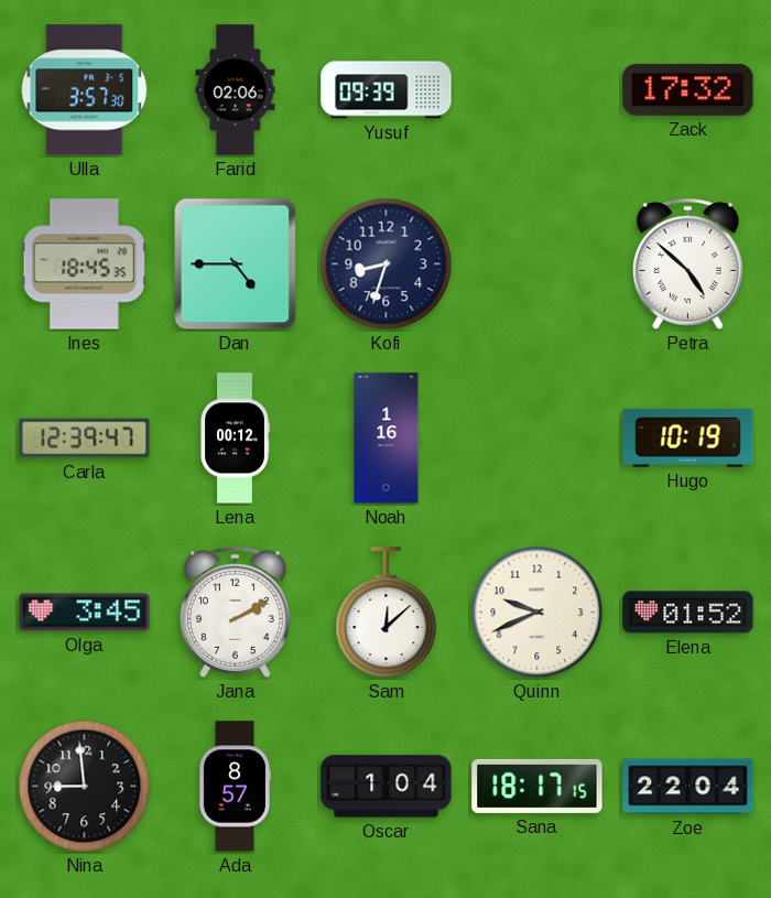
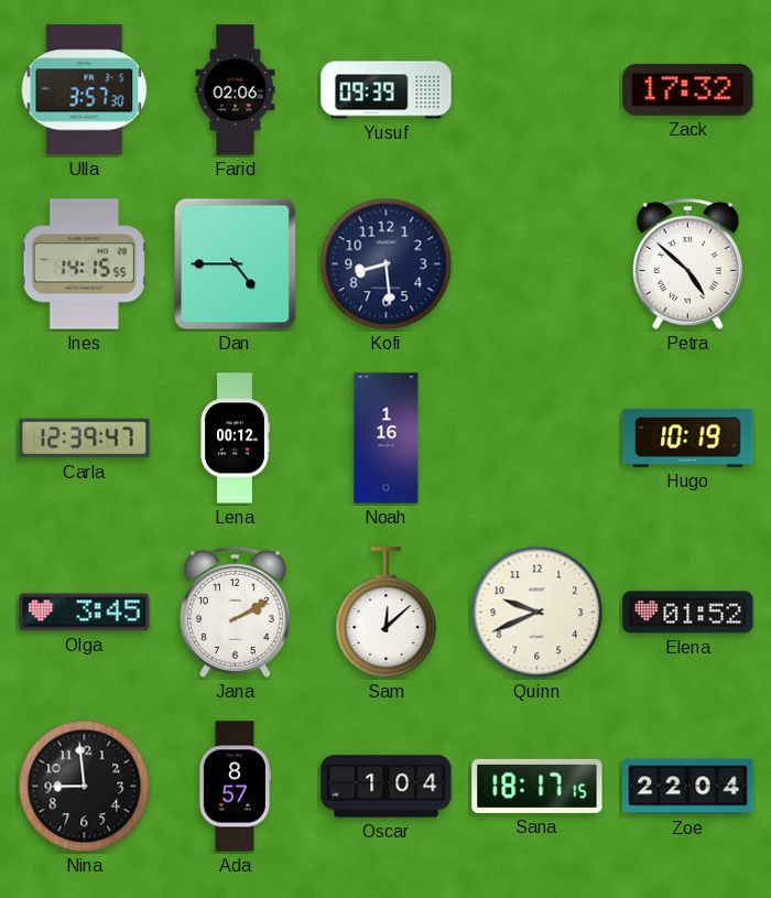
Ines: 18:45 -> 14:15 (84, 264)
Kofi: 8:33 -> 8:29 (387, 264)
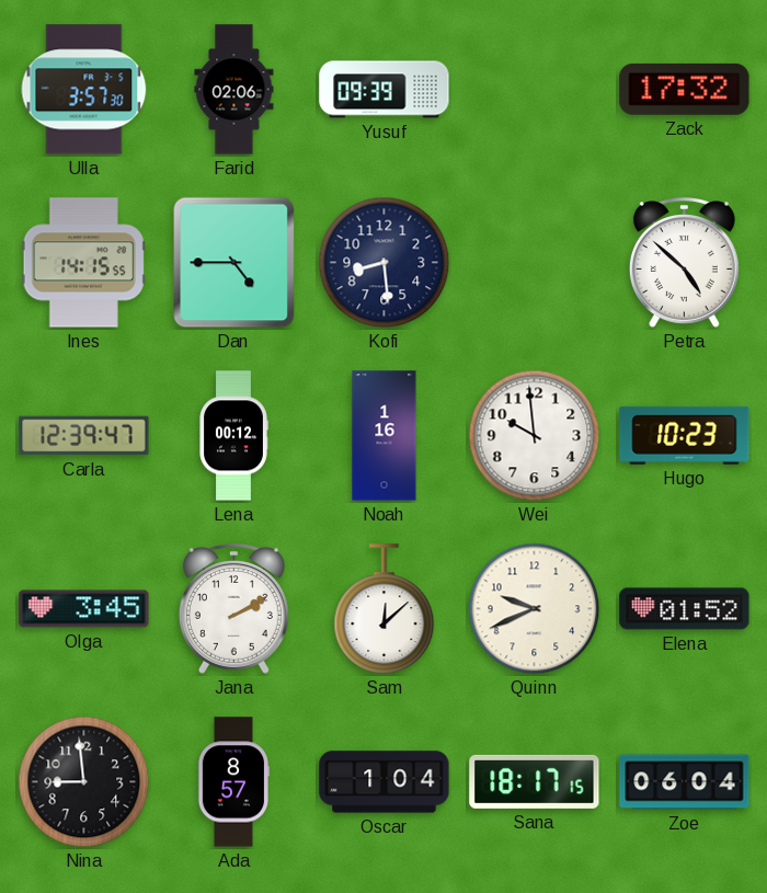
Wei: none -> 9:59 (535, 436)
Hugo: 10:19 -> 10:23 (685, 435)
Zoe: 22:04 -> 06:04 (685, 782)
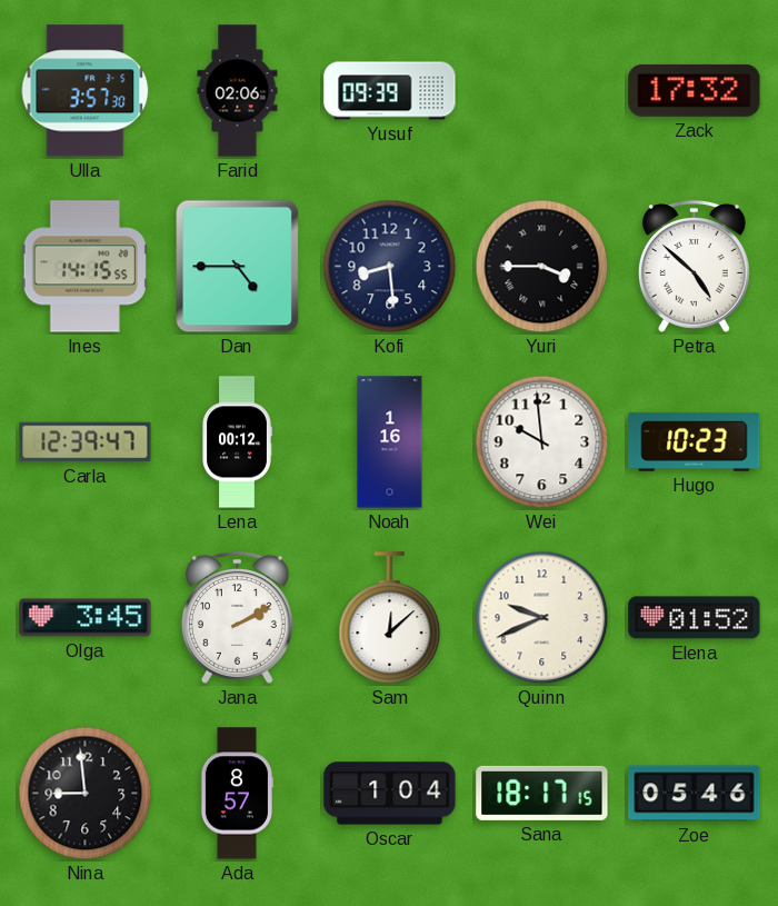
Yuri: none -> 3:45 (542, 267)
Zoe: 06:04 -> 05:46 (695, 794)
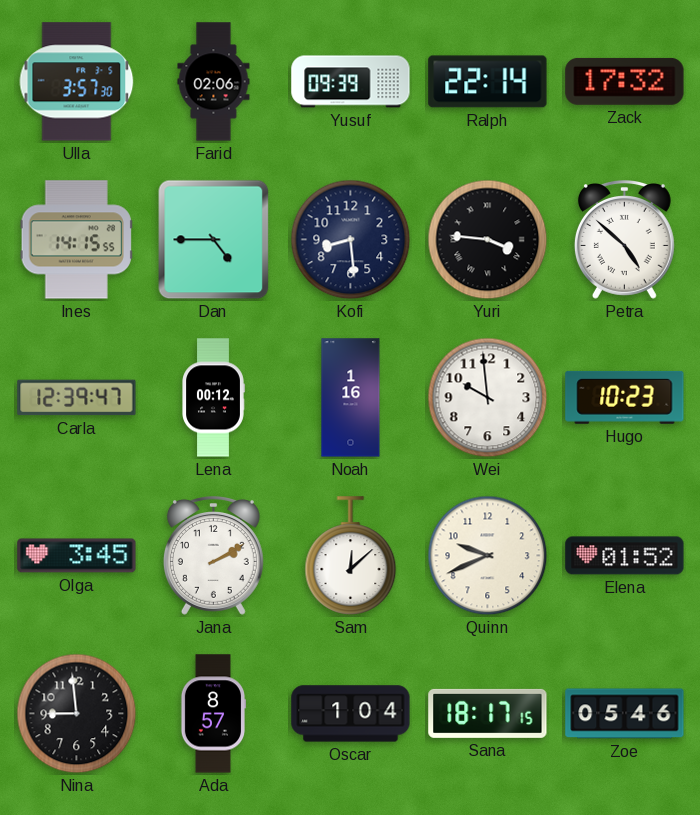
Ralph: none -> 22:14 (488, 82)
Yuri: 3:45 -> 3:46 (488, 240)
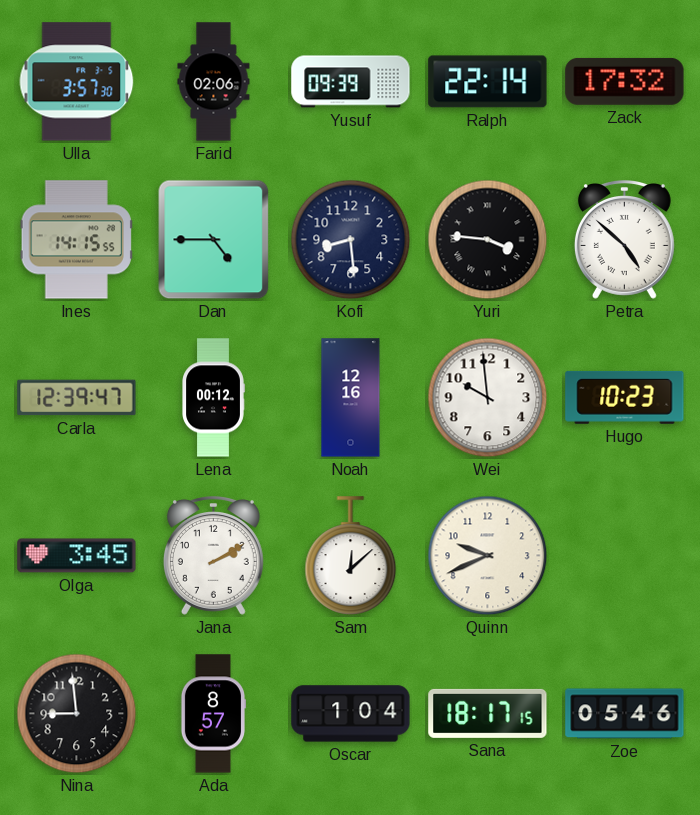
Noah: 1:16 -> 12:16 (351, 398)
Elena: 01:52 -> none (625, 556)
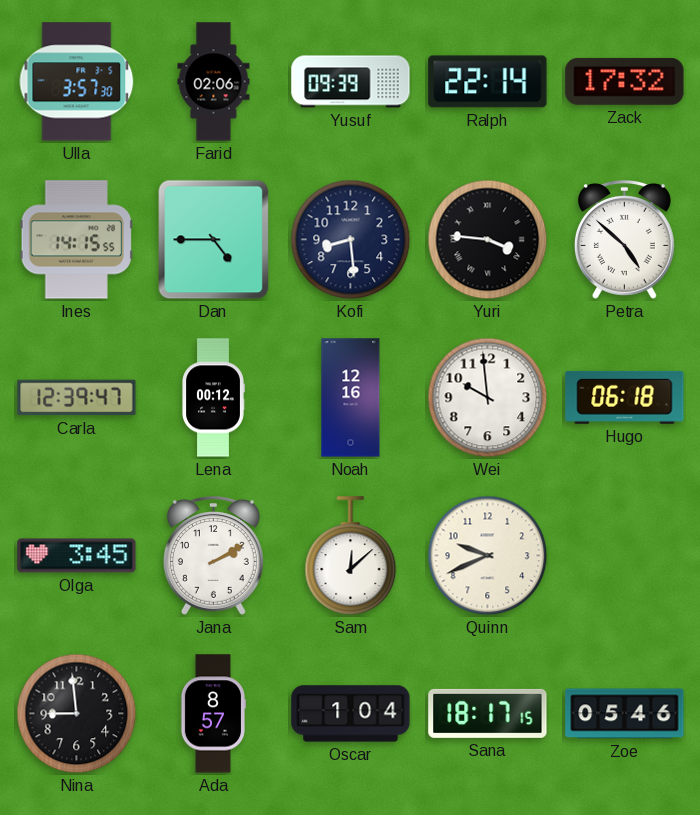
Hugo: 10:23 -> 06:18 (625, 397)
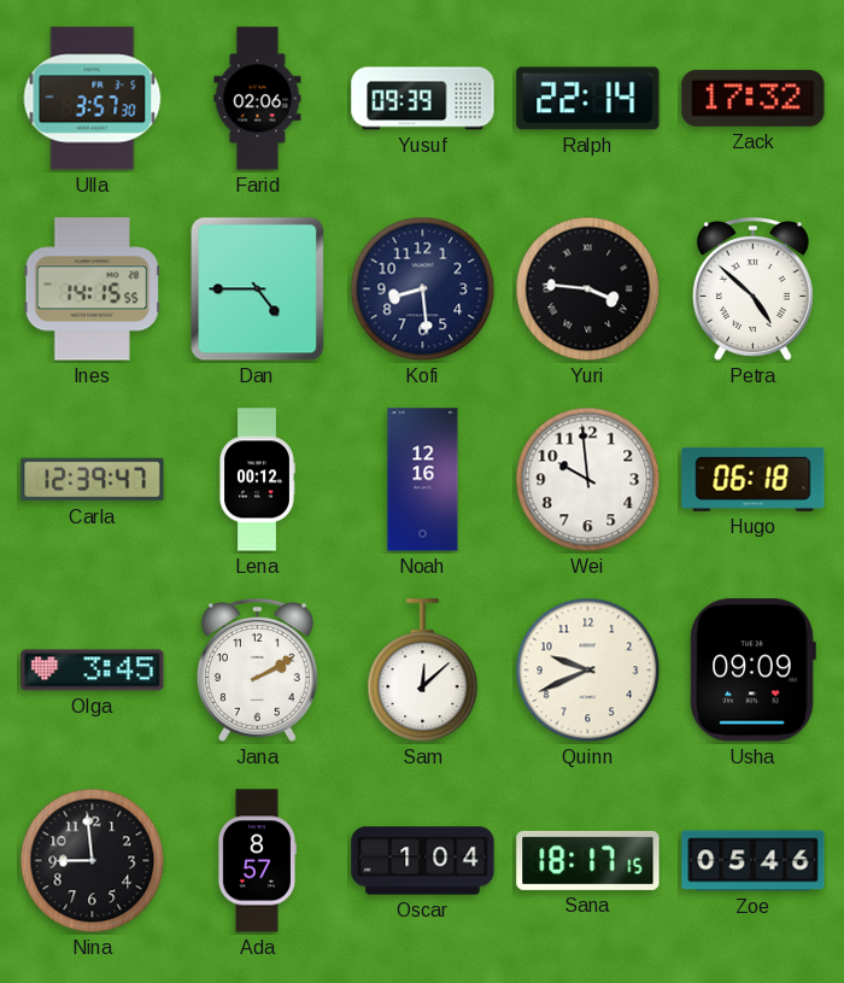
Usha: none -> 09:09 (752, 671)
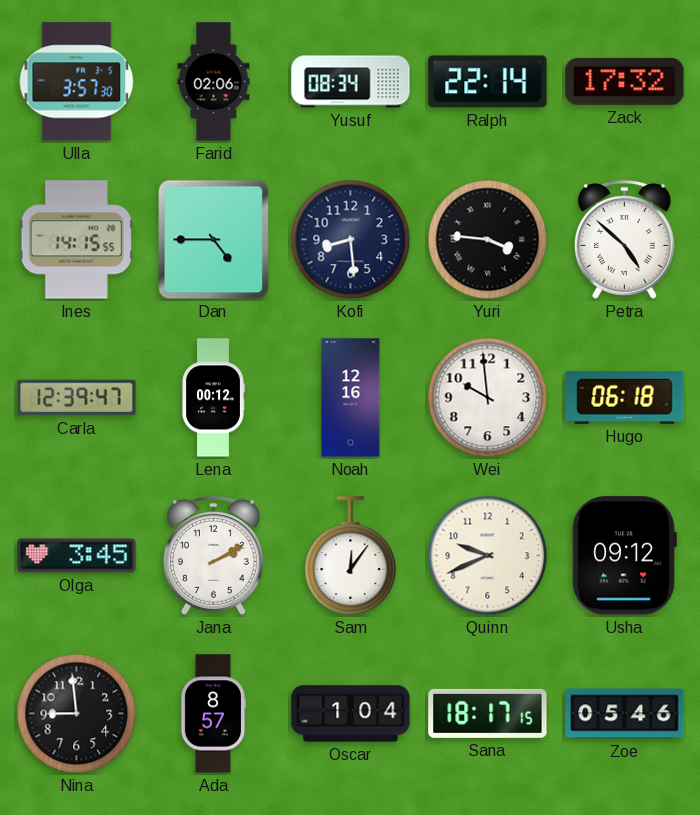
Yusuf: 09:39 -> 08:34 (351, 82)
Sam: 12:08 -> 12:06 (351, 556)
Usha: 09:09 -> 09:12 (624, 556)
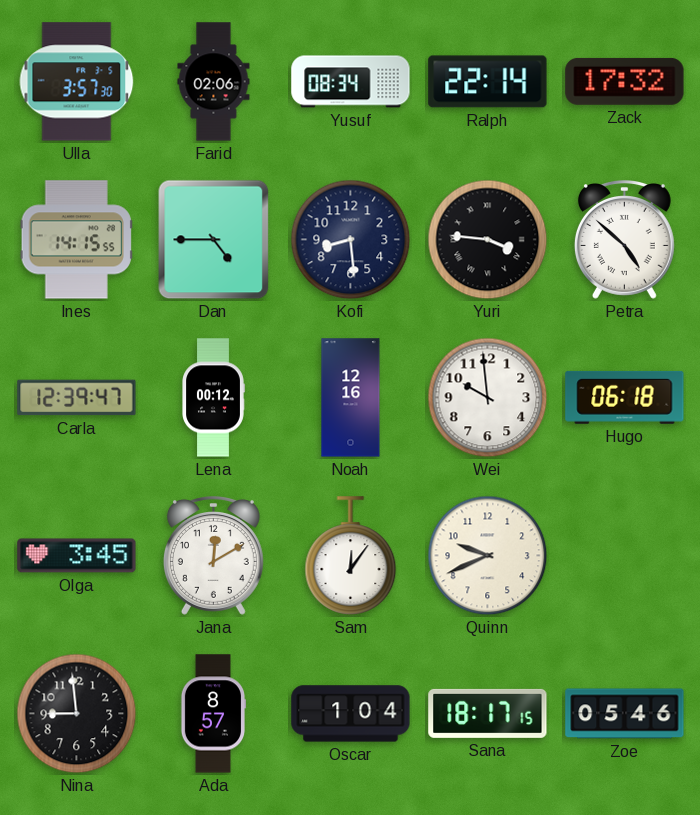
Jana: 2:10 -> 12:10 (213, 556)
Usha: 09:12 -> none (624, 556)
